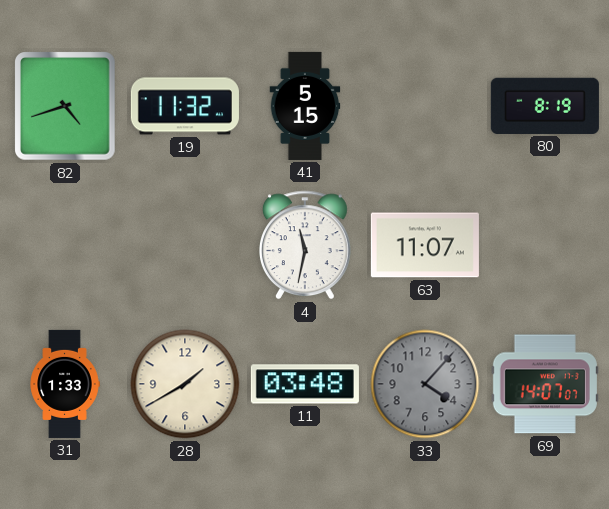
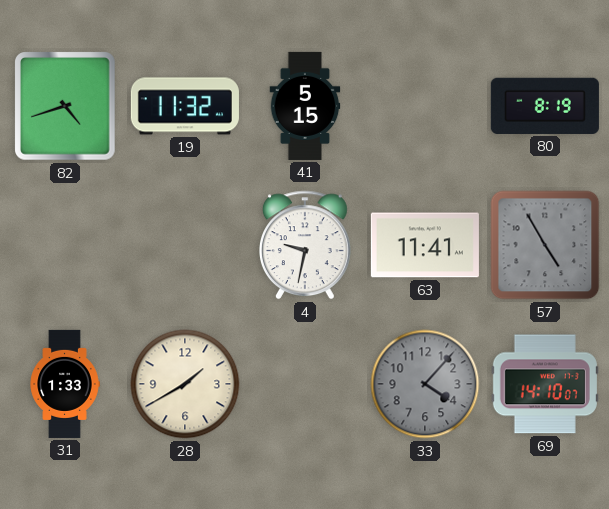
4: 11:32 -> 9:32 (305, 245)
63: 11:07 -> 11:41 (425, 245)
57: none -> 4:55 (545, 245)
11: 03:48 -> none (305, 384)
69: 14:07 -> 14:10 (545, 384)
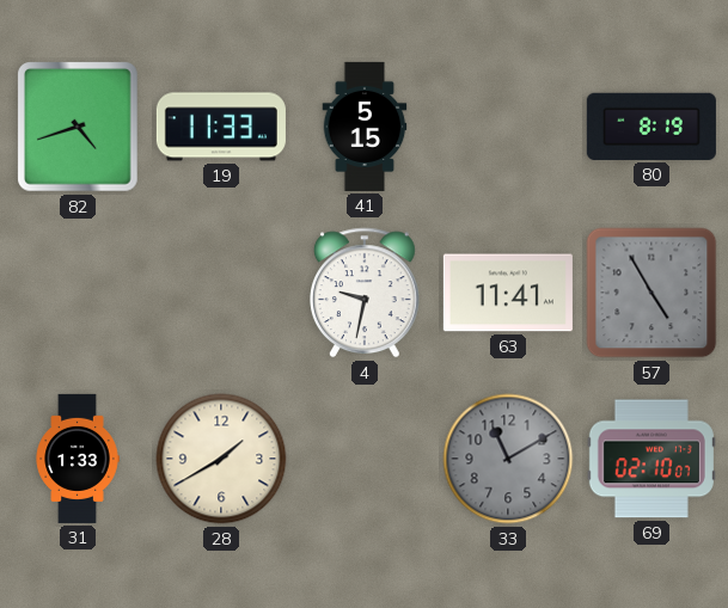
19: 11:32 -> 11:33 (221, 127)
33: 4:07 -> 11:10 (508, 459)
69: 14:10 -> 02:10 (651, 459)
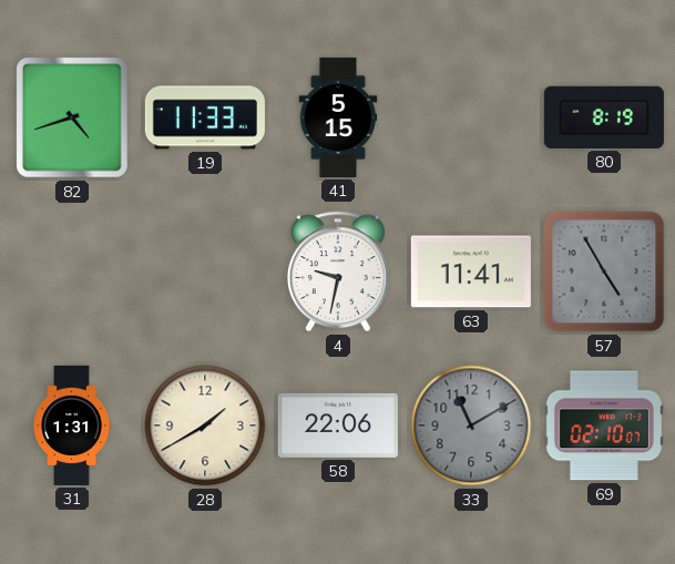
31: 1:33 -> 1:31 (72, 425)
58: none -> 22:06 (338, 425)
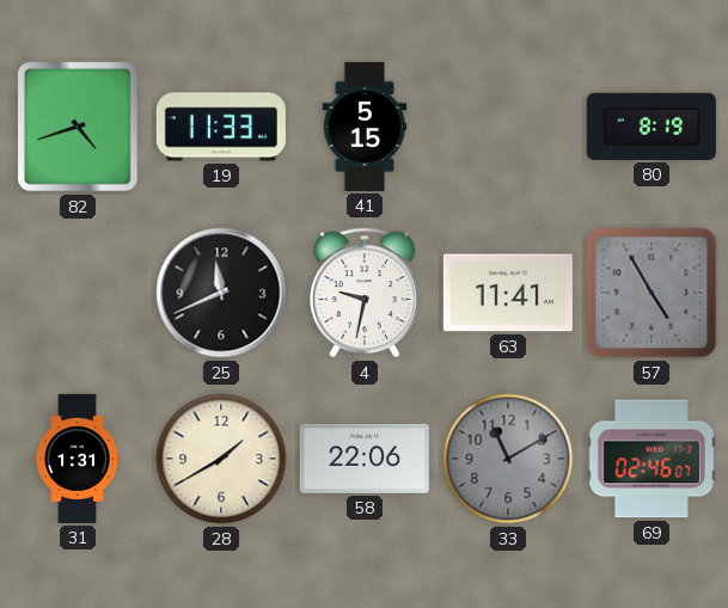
25: none -> 11:41 (221, 293)
69: 02:10 -> 02:46 (651, 459)
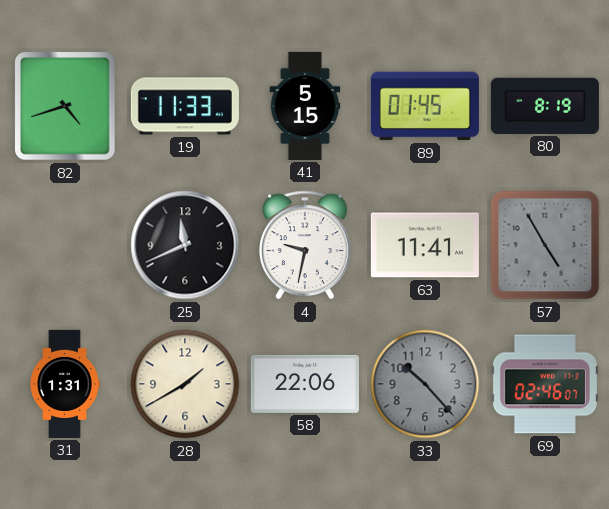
89: none -> 01:45 (425, 106)
33: 11:10 -> 10:23 (425, 384)
